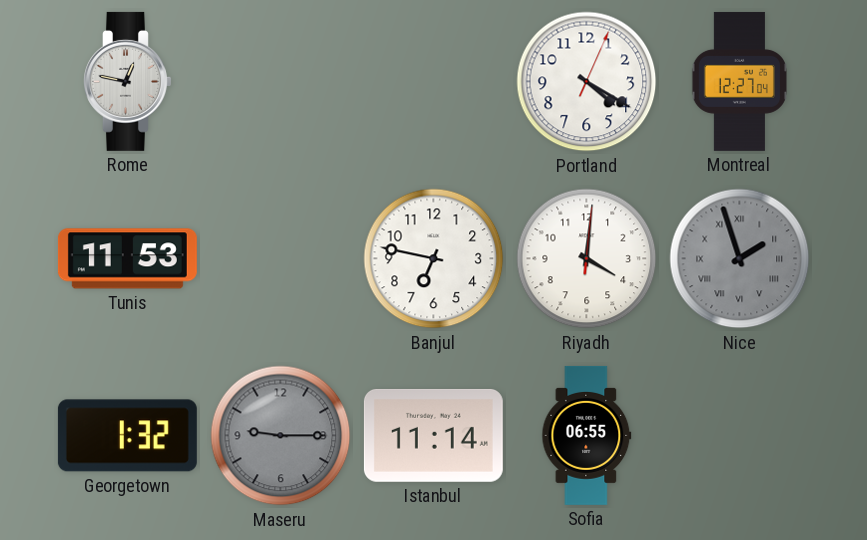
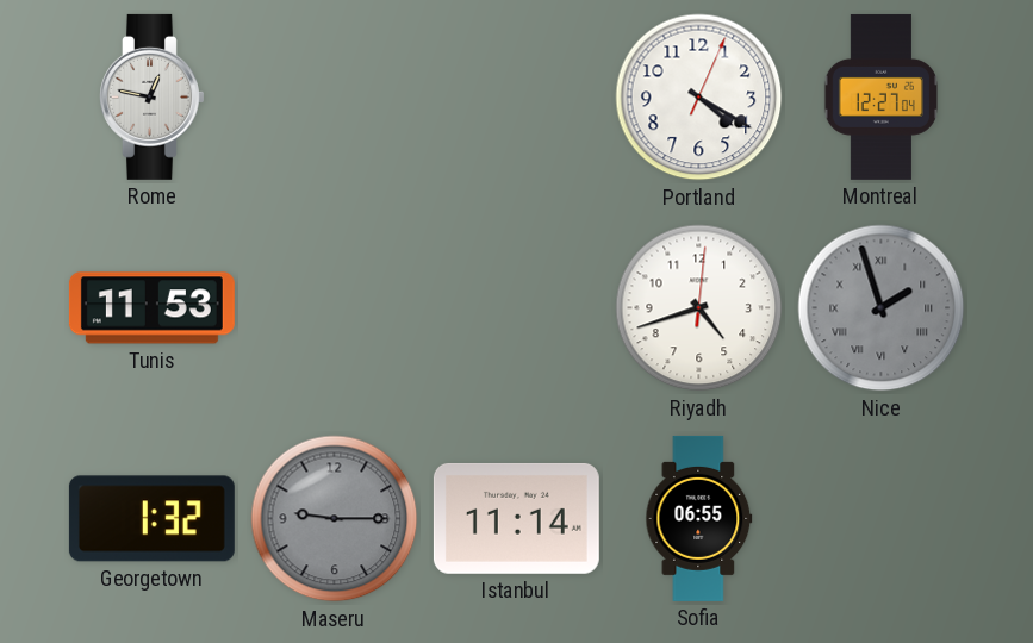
Banjul: 6:47 -> none (434, 259)
Riyadh: 4:01 -> 4:42 (699, 308)
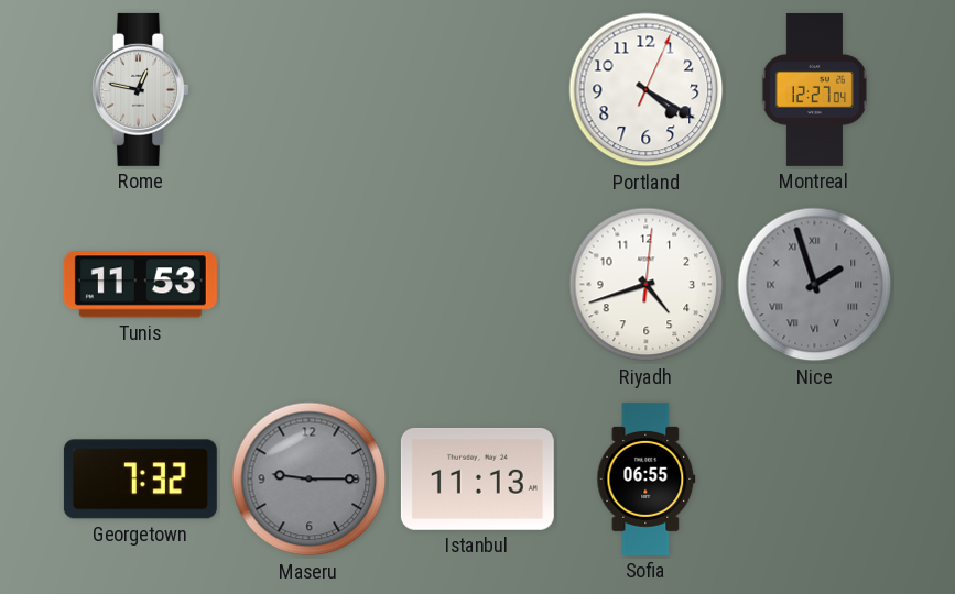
Georgetown: 1:32 -> 7:32 (140, 480)
Istanbul: 11:14 -> 11:13 (477, 479)
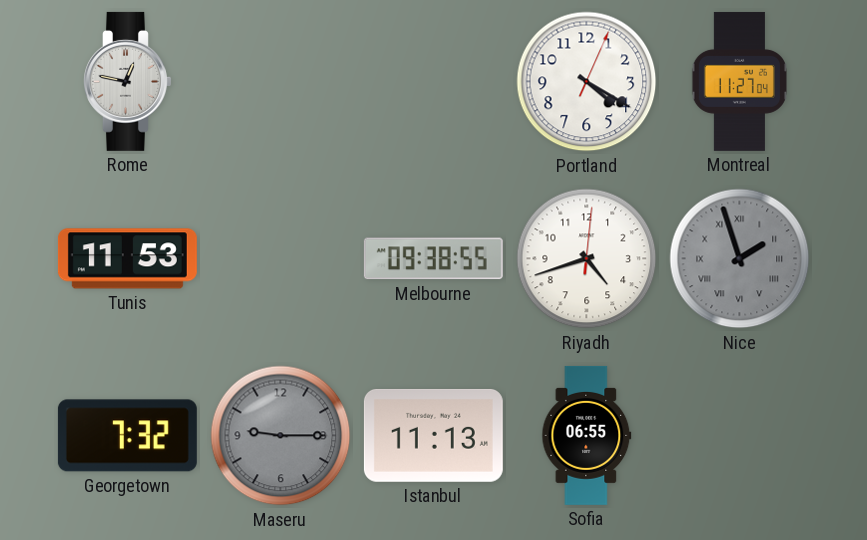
Montreal: 12:27 -> 11:27 (739, 81)
Melbourne: none -> 09:38 (433, 259)
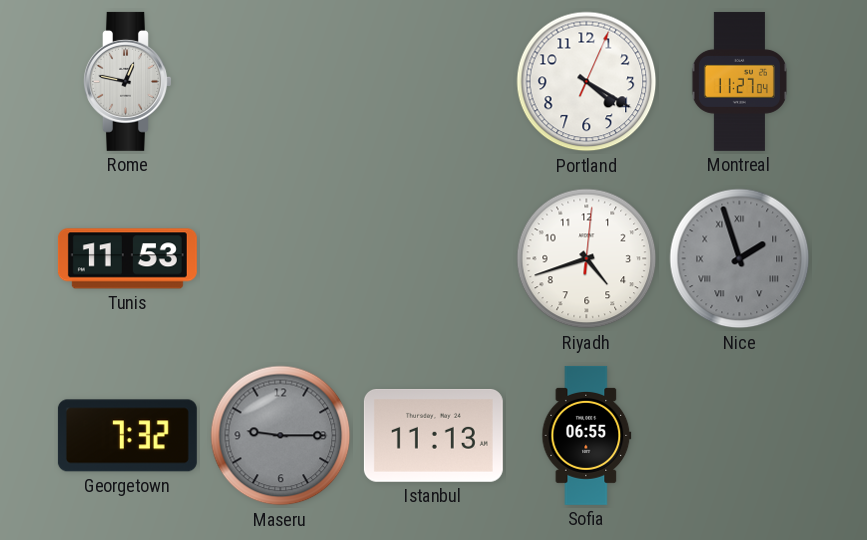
Melbourne: 09:38 -> none (433, 259)
